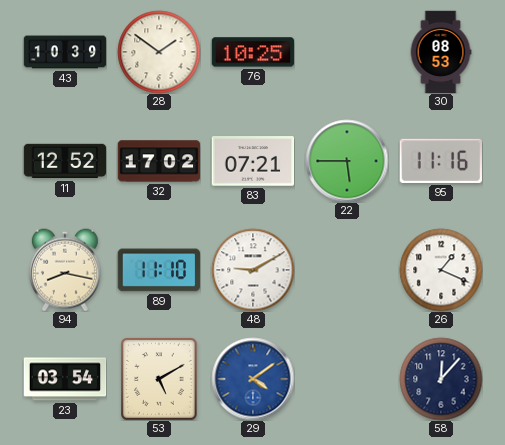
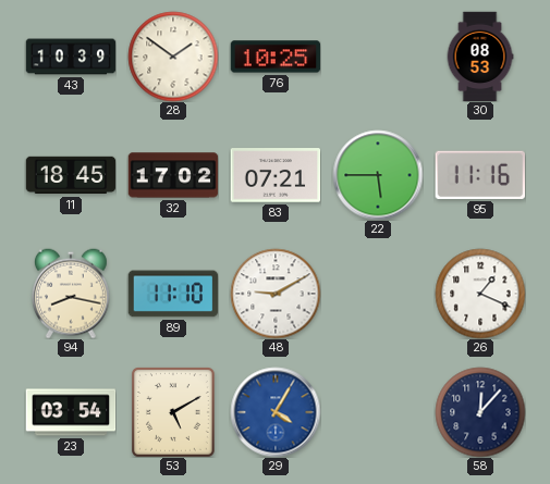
11: 12:52 -> 18:45 (71, 175)
29: 4:09 -> 4:05 (276, 412)
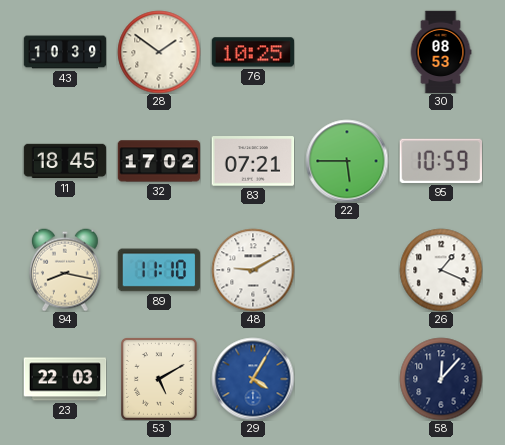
95: 11:16 -> 10:59 (440, 161)
23: 03:54 -> 22:03 (65, 379)
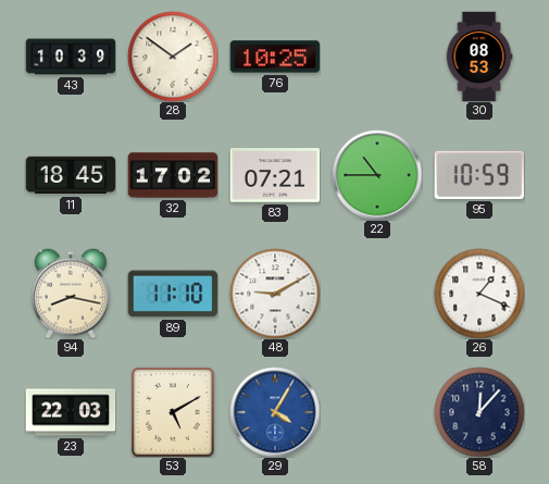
22: 5:45 -> 10:45 (377, 175)
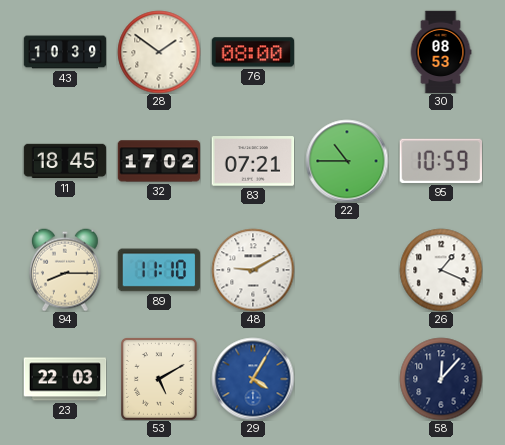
76: 10:25 -> 08:00 (253, 52)
94: 8:17 -> 8:15 (65, 270)
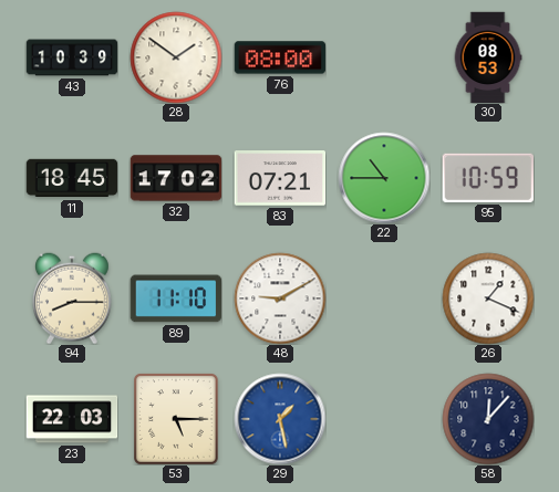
53: 5:10 -> 5:15 (177, 419)
29: 4:05 -> 1:28 (280, 419)
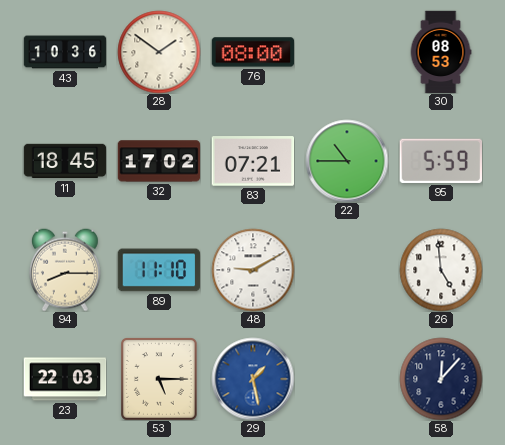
43: 10:39 -> 10:36 (65, 52)
95: 10:59 -> 5:59 (440, 161)
26: 1:19 -> 4:59 (441, 270)
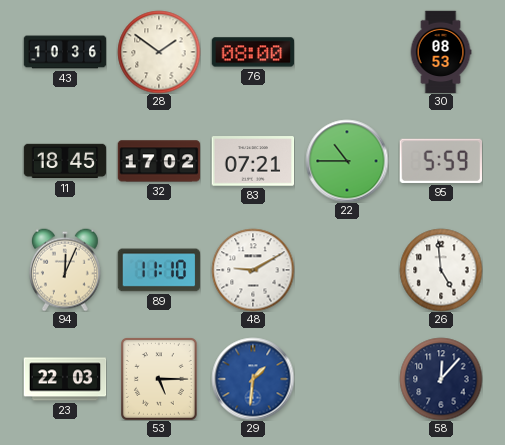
94: 8:15 -> 12:04 (65, 270)
29: 1:28 -> 1:31 (253, 379)
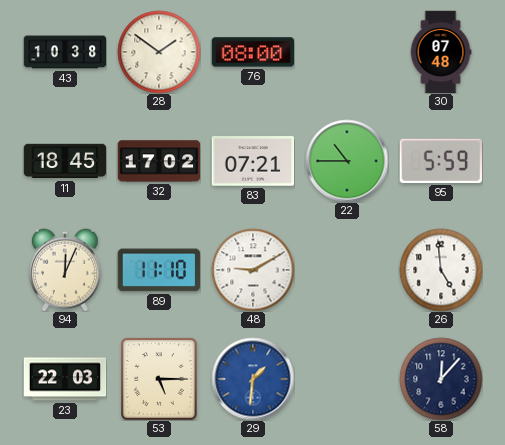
43: 10:36 -> 10:38 (65, 52)
30: 08:53 -> 07:48 (441, 52)
